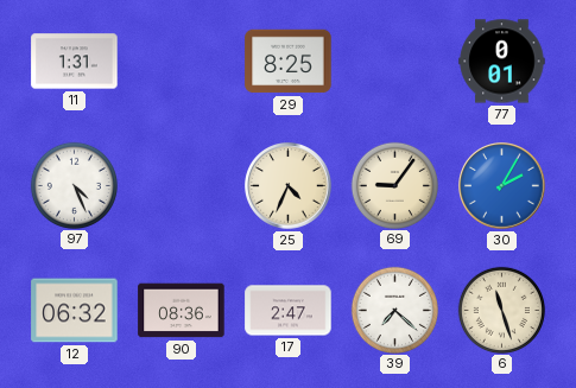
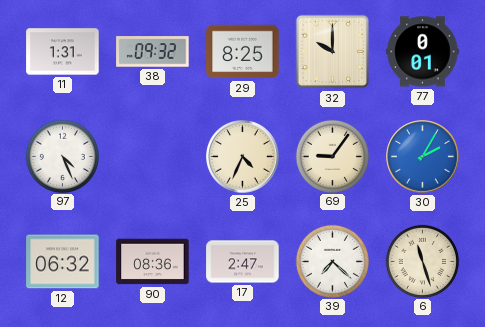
38: none -> 09:32 (153, 52)
32: none -> 10:00 (333, 52)
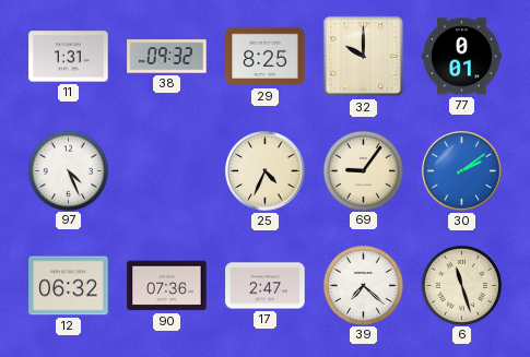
30: 2:05 -> 2:09 (462, 171)
90: 08:36 -> 07:36 (167, 286)
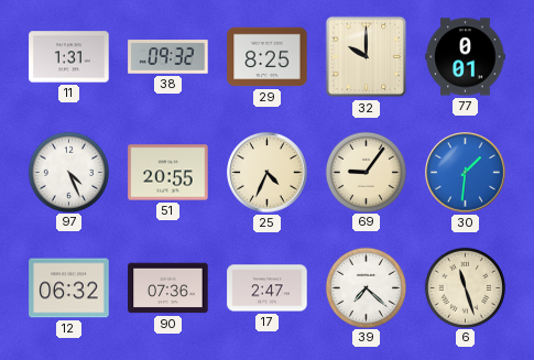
51: none -> 20:55 (168, 173)
30: 2:09 -> 1:31 (466, 173)
